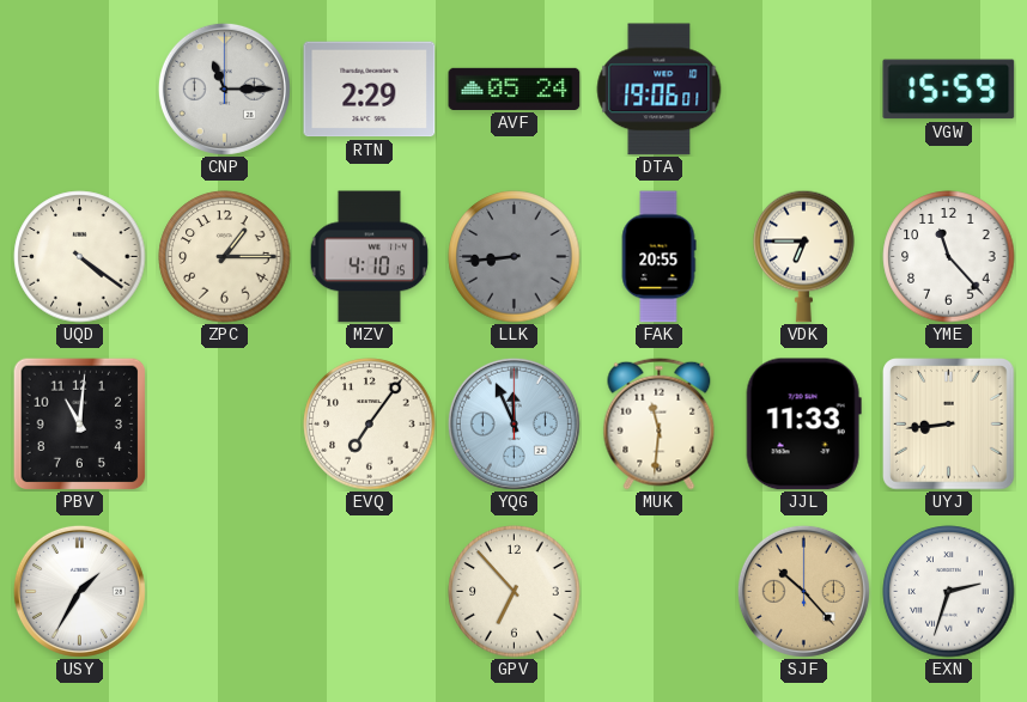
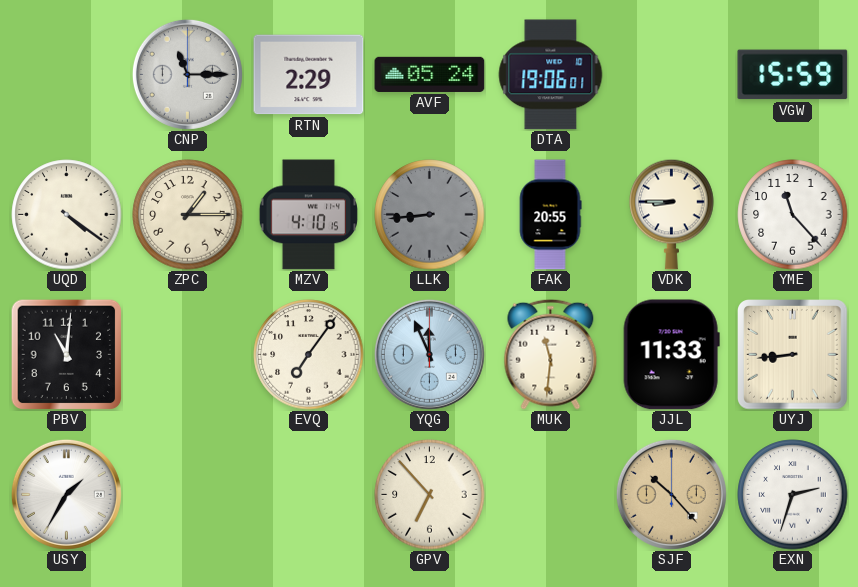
VDK: 6:45 -> 8:45 (672, 214)
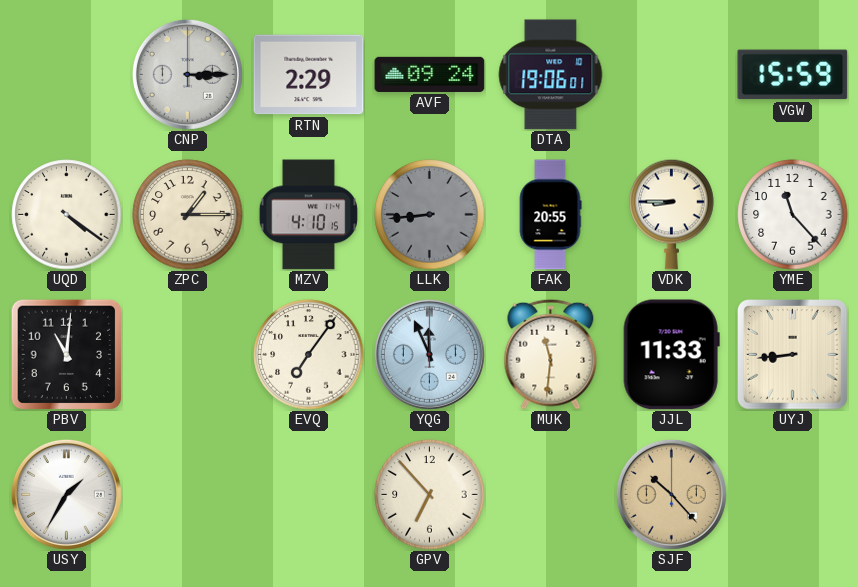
CNP: 11:15 -> 3:15 (187, 74)
AVF: 05:24 -> 09:24 (430, 74)
EXN: 2:33 -> none (793, 495)
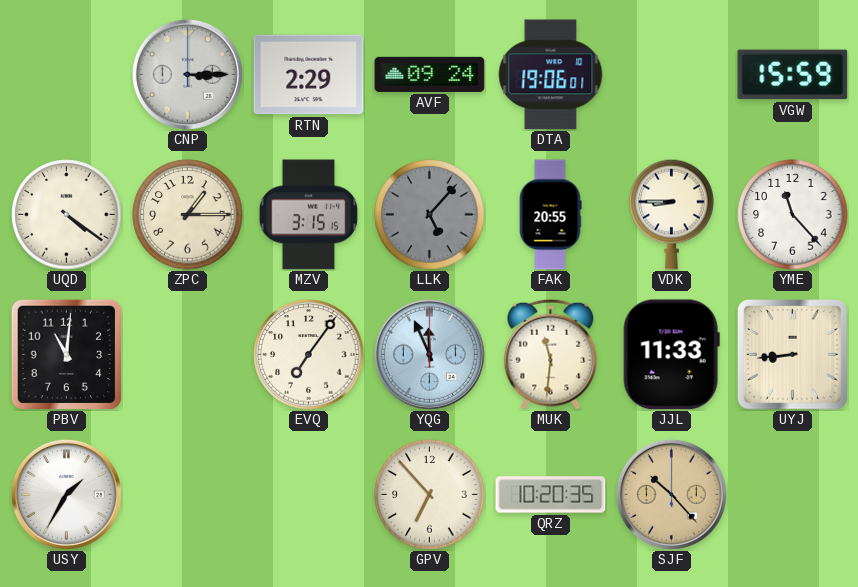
MZV: 4:10 -> 3:15 (308, 215)
LLK: 8:44 -> 5:07 (430, 215)
QRZ: none -> 10:20 (551, 495)
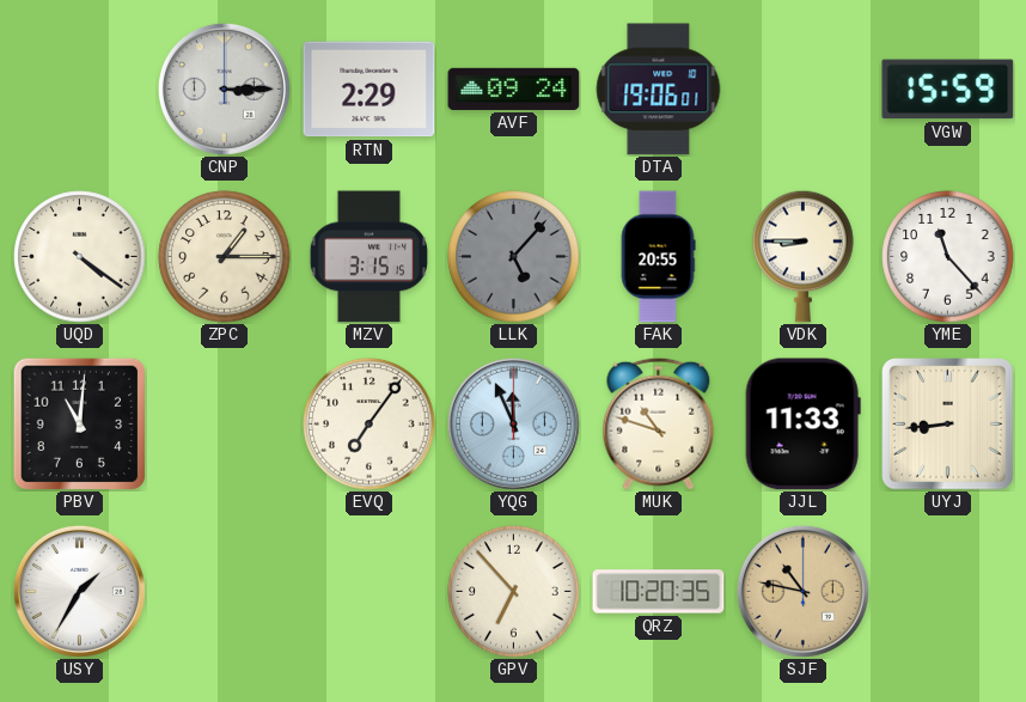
MUK: 11:31 -> 10:48 (659, 423)
SJF: 10:23 -> 10:47 (802, 591)
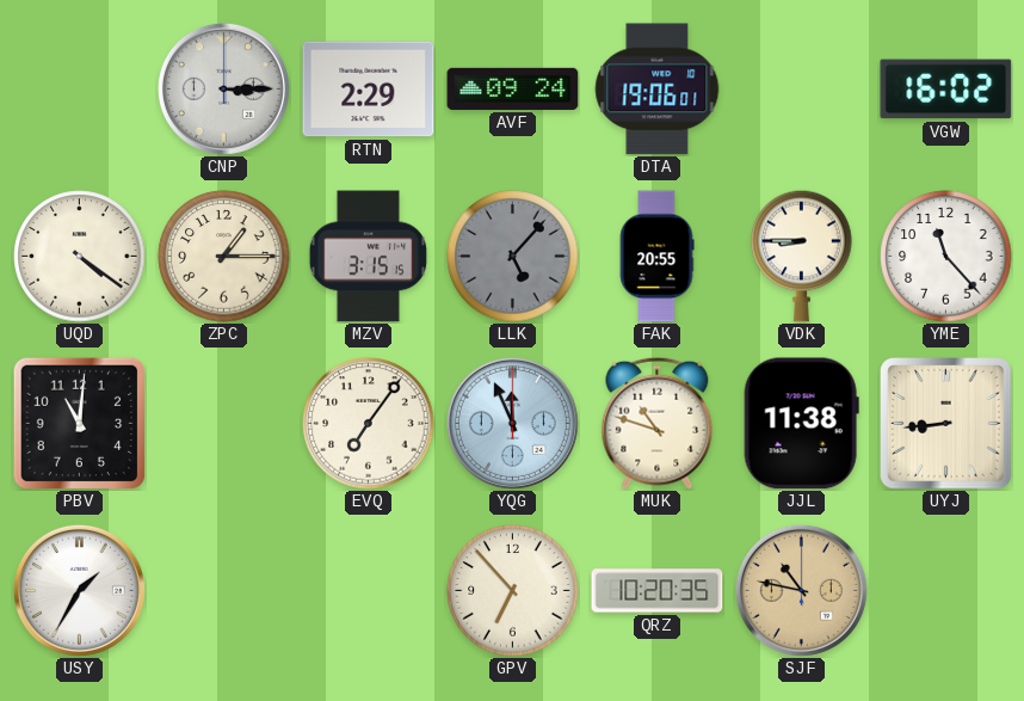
VGW: 15:59 -> 16:02 (946, 90)
JJL: 11:33 -> 11:38 (801, 424)
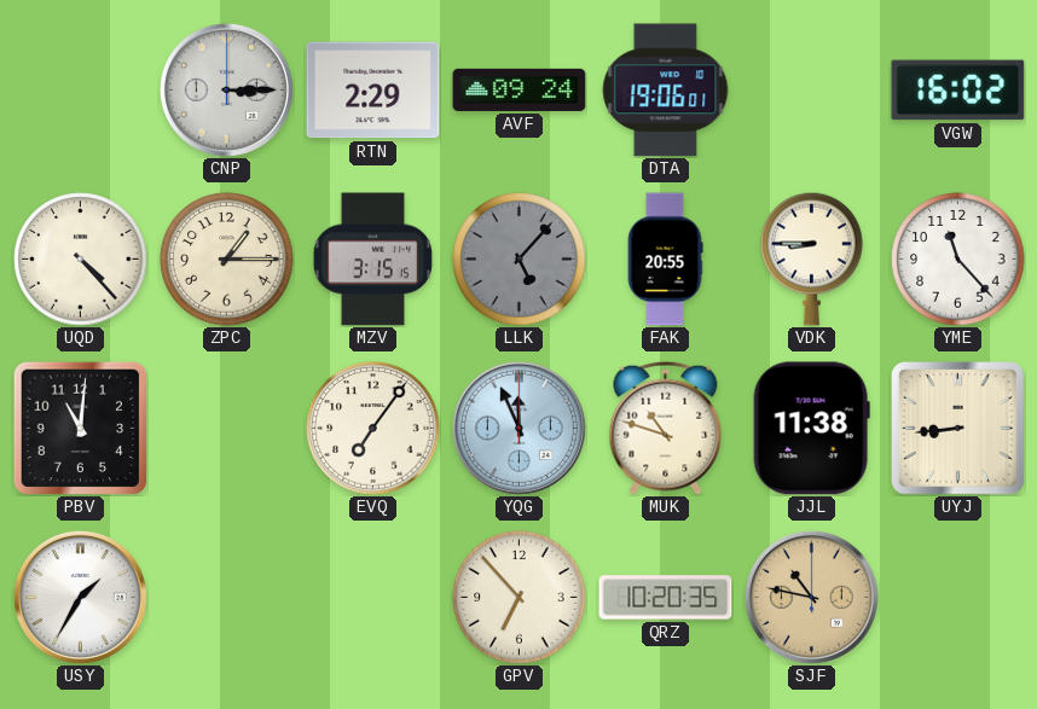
UQD: 4:21 -> 4:23 (81, 260)
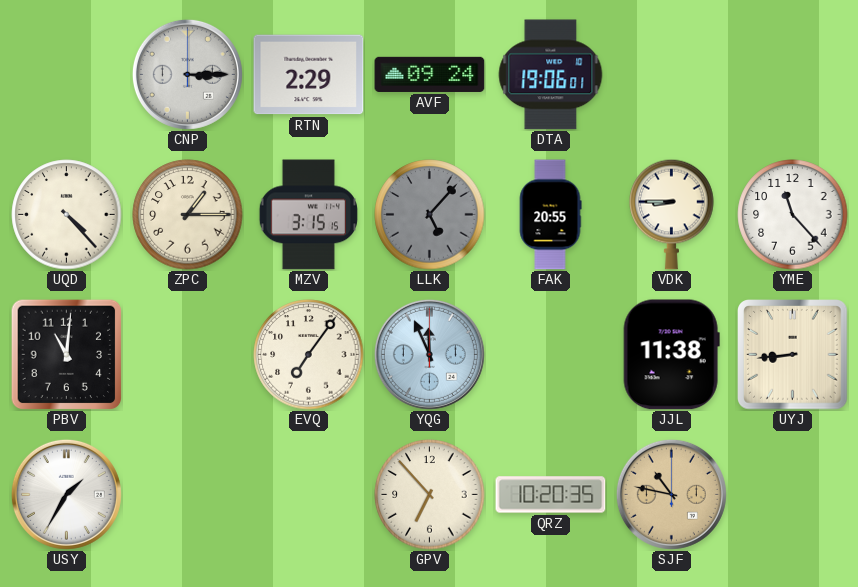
VGW: 16:02 -> none (958, 91)
MUK: 10:48 -> none (666, 428)
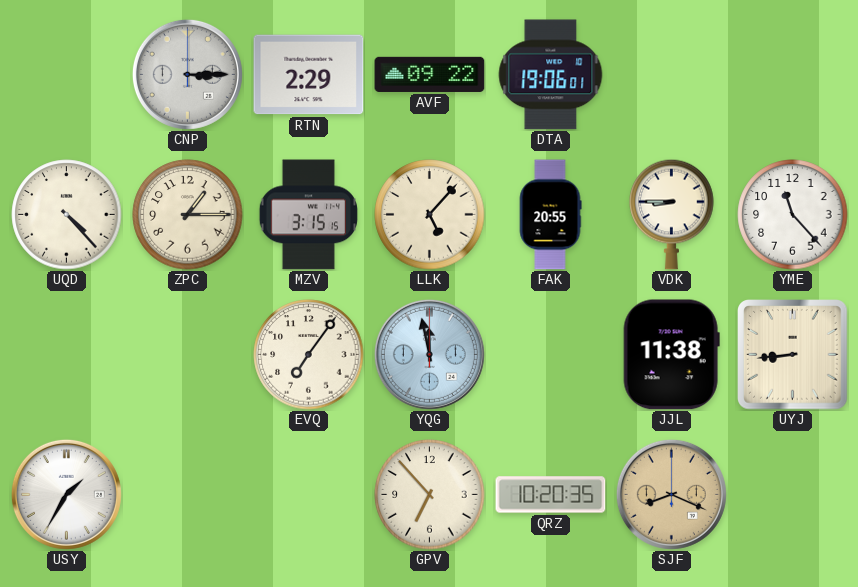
AVF: 09:24 -> 09:22 (430, 74)
LLK dial: grey -> cream (430, 215)
PBV: 11:01 -> none (66, 354)
YQG: 11:56 -> 11:58 (429, 354)
SJF: 10:47 -> 8:19 (671, 494)
